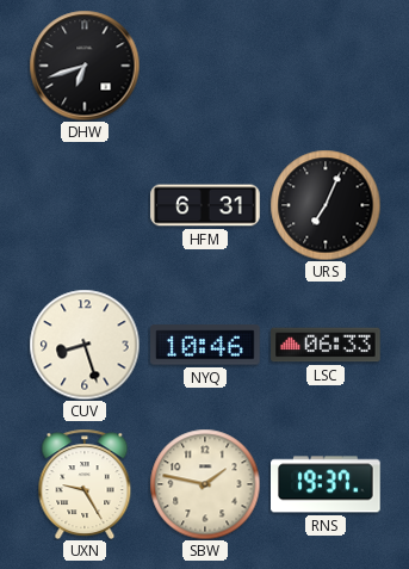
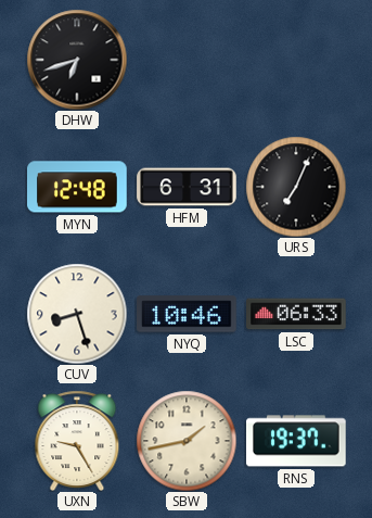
MYN: none -> 12:48 (78, 187)
SBW: 1:47 -> 1:43 (187, 441)
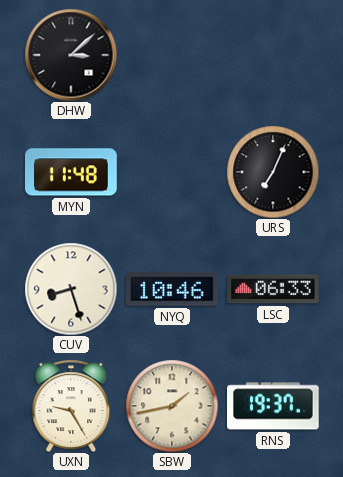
DHW: 6:42 -> 3:08 (71, 55)
MYN: 12:48 -> 11:48 (72, 172)
HFM: 6:31 -> none (187, 187)
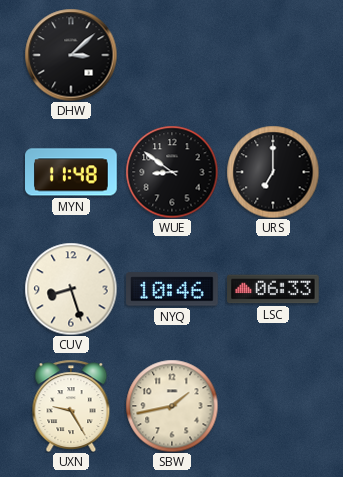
WUE: none -> 8:51 (172, 172)
URS: 7:04 -> 7:00 (273, 172)
RNS: 19:37 -> none (274, 406)
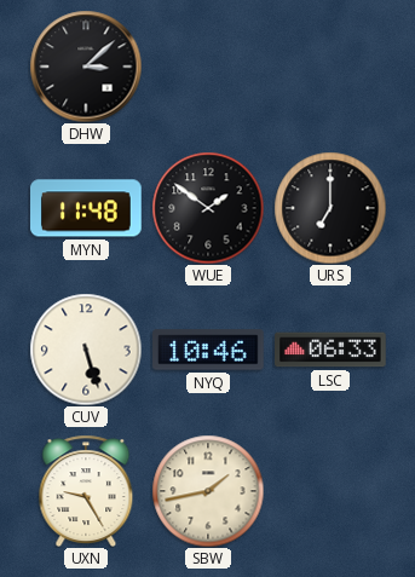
WUE: 8:51 -> 1:51 (208, 208)
CUV: 8:27 -> 5:27 (86, 350)
